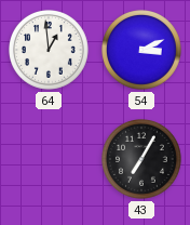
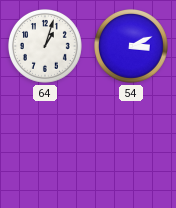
64: 12:59 -> 1:03 (46, 47)
43: 7:05 -> none (142, 160)
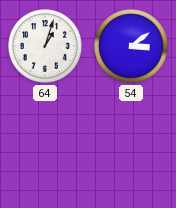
54: 3:11 -> 3:09 (132, 47)
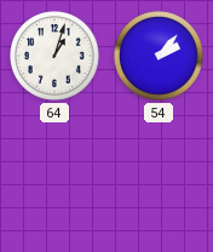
54: 3:09 -> 2:07 (160, 57)
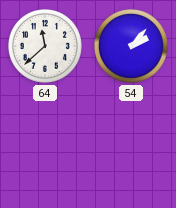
64: 1:03 -> 11:38 (46, 47)
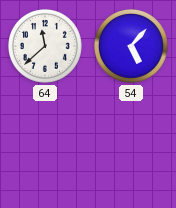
54: 2:07 -> 5:07 (132, 47)
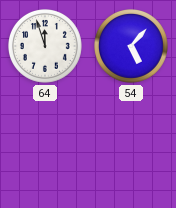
64: 11:38 -> 11:57 (46, 47)
